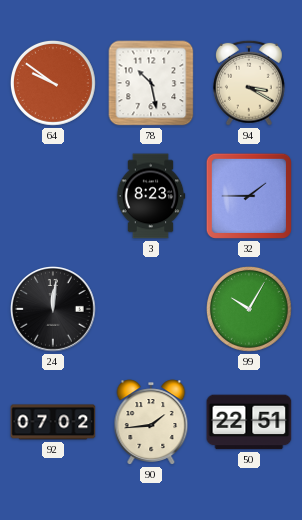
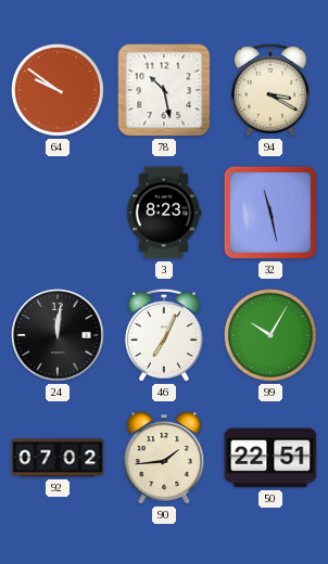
32: 1:45 -> 11:28 (270, 213)
46: none -> 7:04 (164, 335)
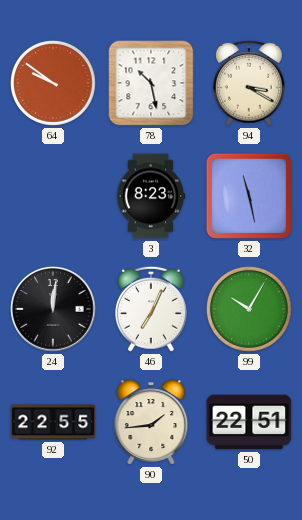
92: 07:02 -> 22:55 (53, 422)
